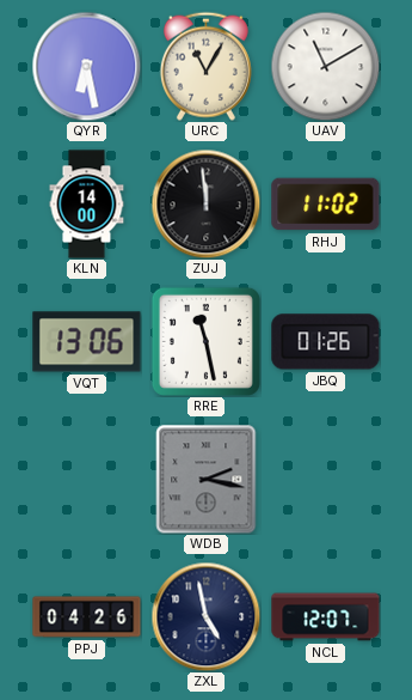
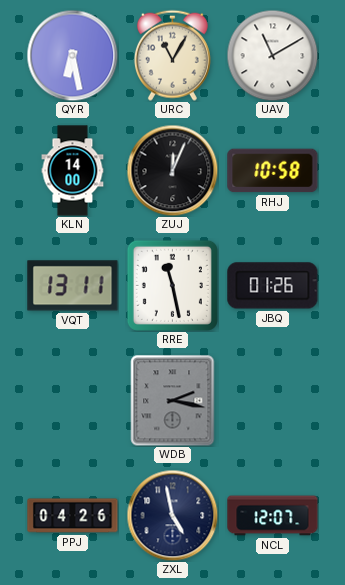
ZUJ: 11:59 -> 12:04 (172, 170)
RHJ: 11:02 -> 10:58 (273, 171)
VQT: 13:06 -> 13:11 (73, 286)
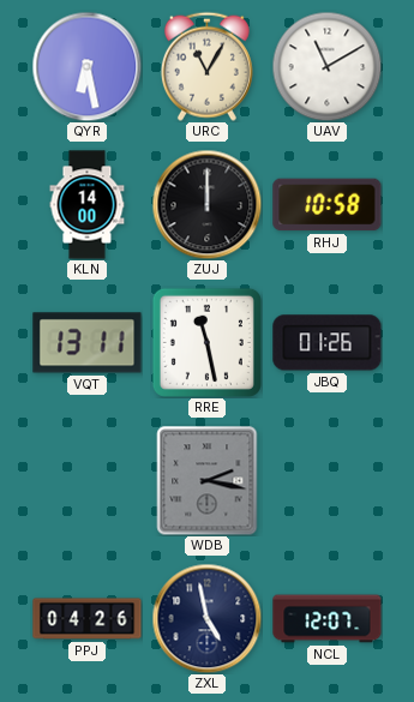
ZUJ: 12:04 -> 12:00 (206, 204)
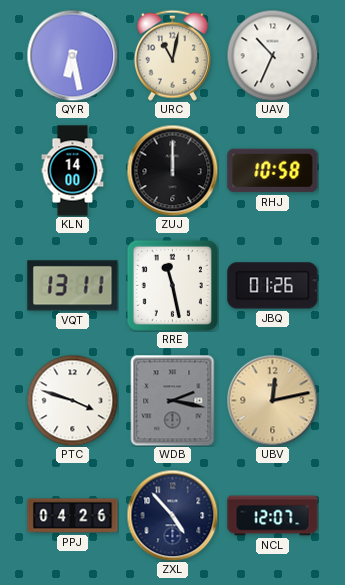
URC: 11:05 -> 11:02 (172, 55)
UAV: 11:10 -> 10:34 (272, 55)
PTC: none -> 3:48 (72, 400)
UBV: none -> 12:13 (272, 400)
ZXL: 4:58 -> 4:53 (172, 515)
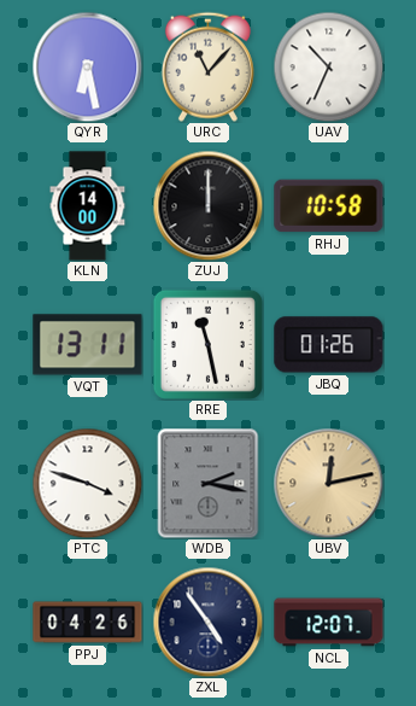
URC: 11:02 -> 11:07 (207, 66)
ZXL: 4:53 -> 4:54 (207, 622)
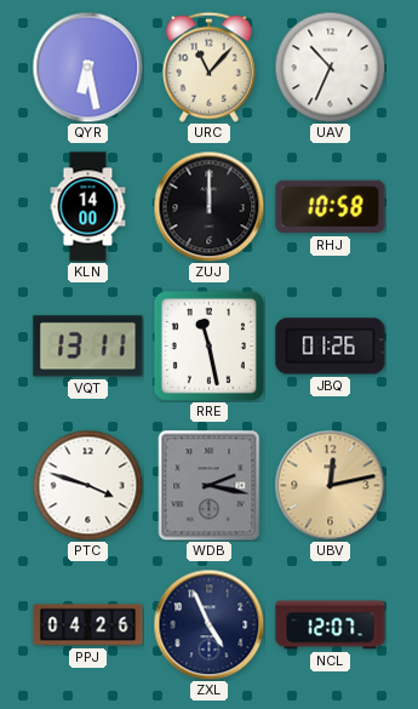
ZXL: 4:54 -> 4:56 (208, 624)
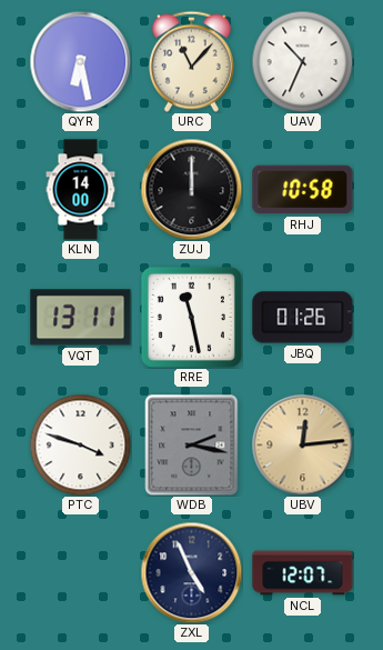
UBV: 12:13 -> 12:14 (302, 444)
PPJ: 04:26 -> none (88, 625)
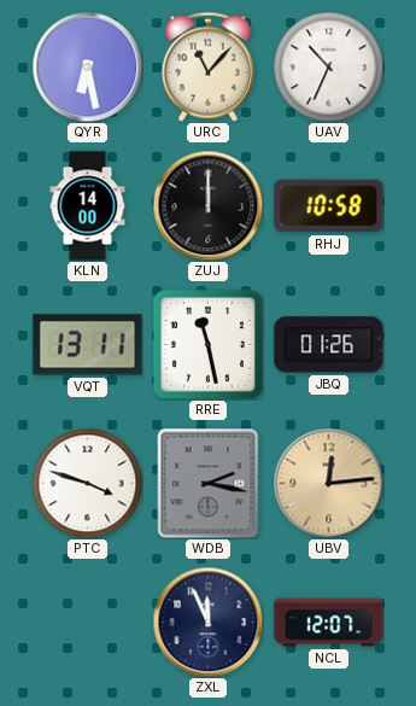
ZXL: 4:56 -> 11:56 (207, 622)
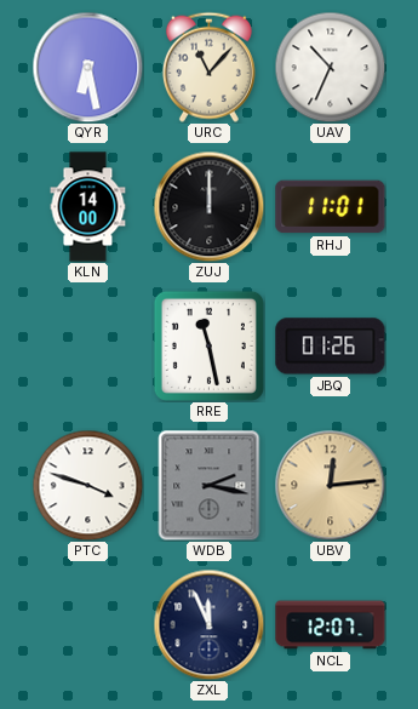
RHJ: 10:58 -> 11:01 (331, 207)
VQT: 13:11 -> none (88, 345)
